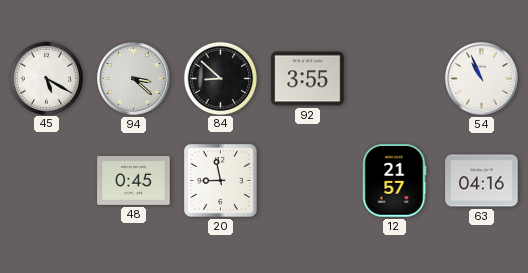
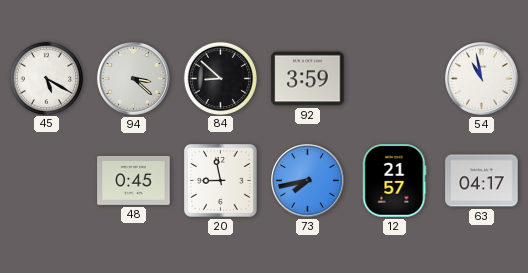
92: 3:55 -> 3:59 (308, 79)
54: 10:56 -> 10:58 (482, 79)
73: none -> 7:43 (308, 181)
63: 04:16 -> 04:17 (482, 181)
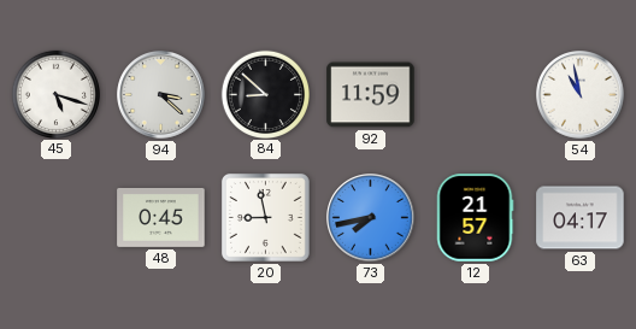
45: 5:20 -> 5:18 (55, 94)
92: 3:59 -> 11:59 (371, 95)
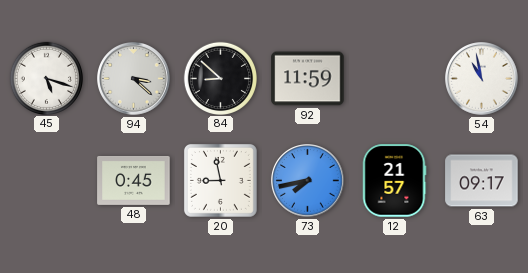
63: 04:17 -> 09:17 (482, 181)
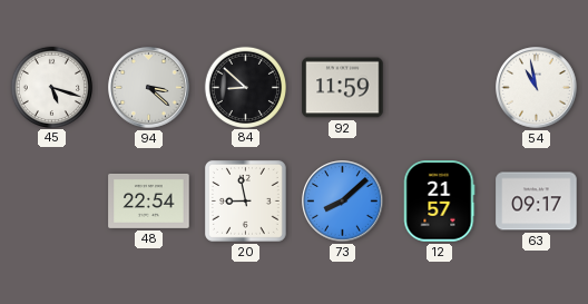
48: 0:45 -> 22:54 (149, 202)
73: 7:43 -> 8:08 (343, 202)
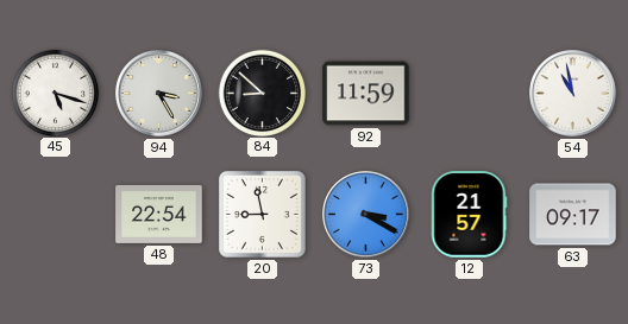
94: 3:22 -> 3:25 (159, 94)
73: 8:08 -> 3:20 (366, 215)
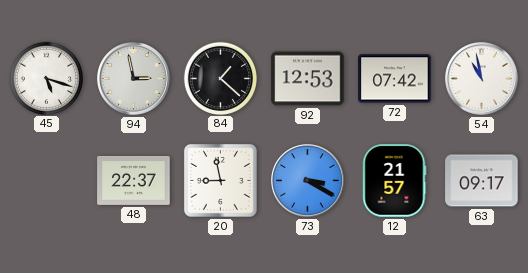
94: 3:25 -> 2:58 (134, 79)
84: 8:52 -> 1:22 (220, 78)
92: 11:59 -> 12:53 (308, 79)
72: none -> 07:42 (395, 79)
48: 22:54 -> 22:37 (134, 181)
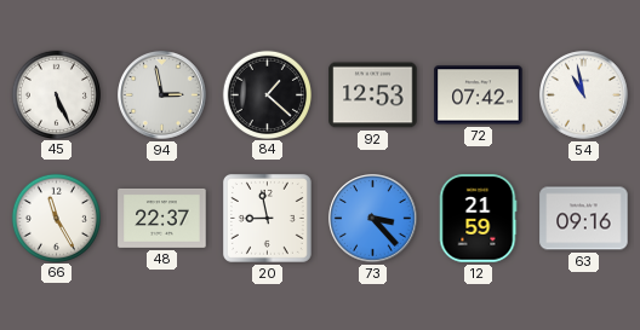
45: 5:18 -> 5:26 (56, 94)
66: none -> 11:25 (56, 218)
73: 3:20 -> 3:23 (373, 219)
12: 21:57 -> 21:59 (478, 219)
63: 09:17 -> 09:16 (584, 219)
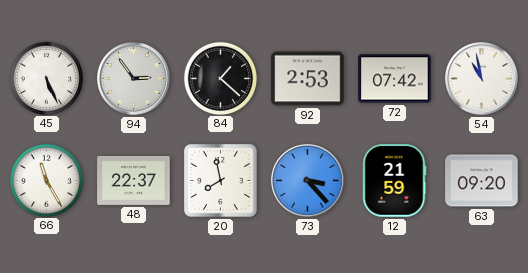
94: 2:58 -> 2:54 (134, 79)
92: 12:53 -> 2:53 (308, 79)
20: 8:58 -> 7:58 (220, 180)
63: 09:16 -> 09:20 (482, 181)
